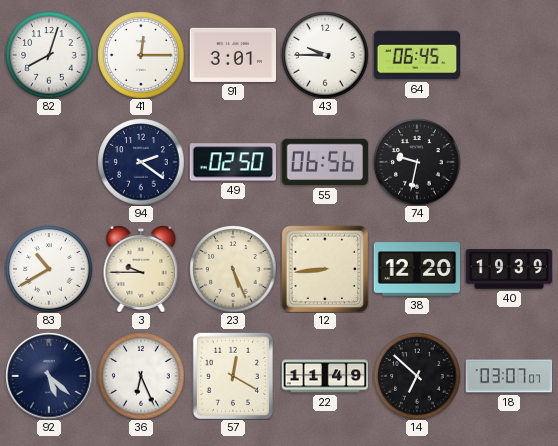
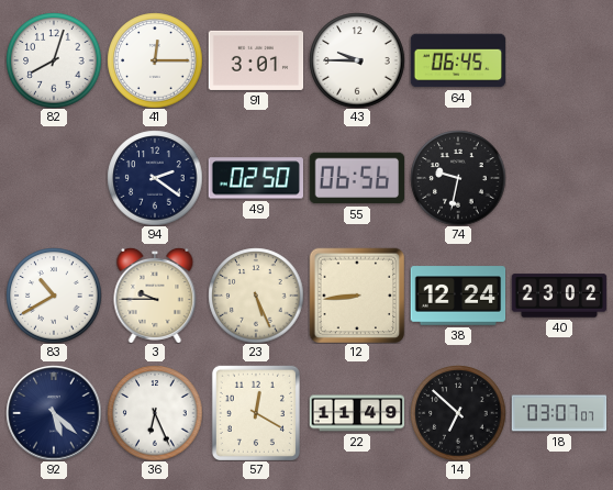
38: 12:20 -> 12:24 (458, 296)
40: 19:39 -> 23:02 (559, 296)
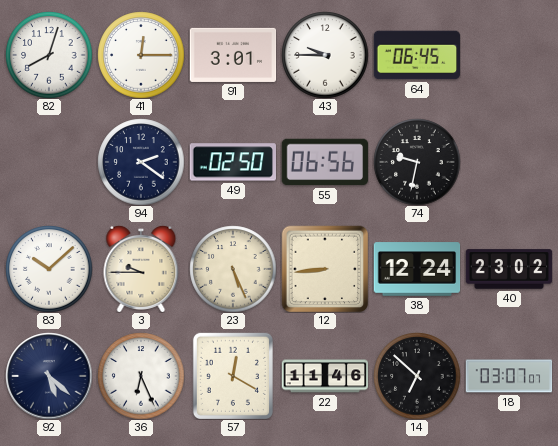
83: 10:40 -> 10:08 (49, 269)
22: 11:49 -> 11:46 (325, 376)
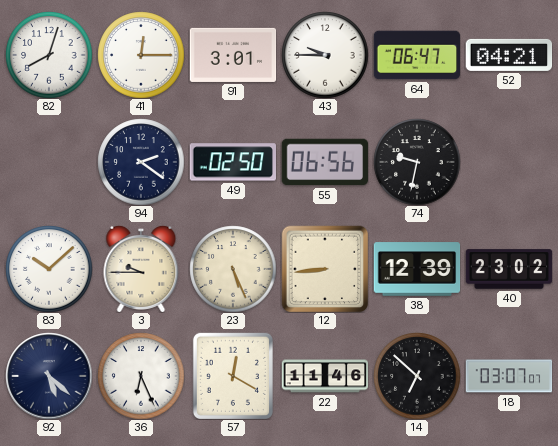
64: 06:45 -> 06:47 (417, 55)
52: none -> 04:21 (509, 55)
38: 12:24 -> 12:39 (417, 269)
